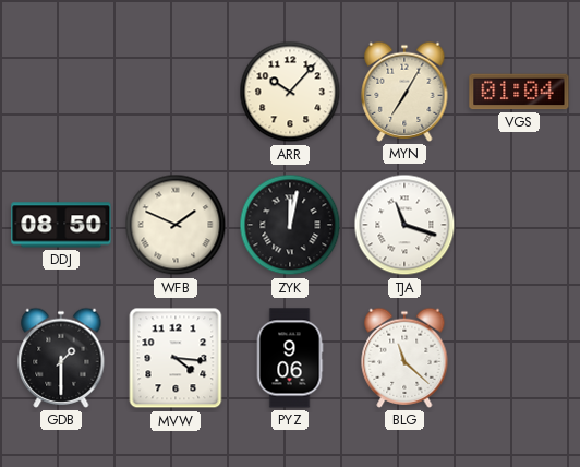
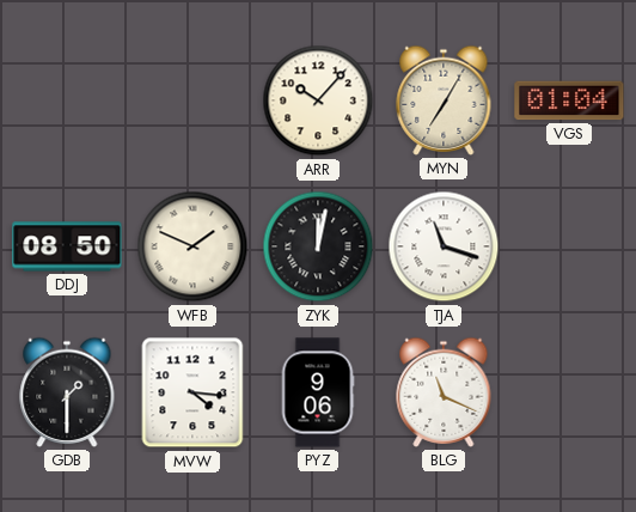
BLG: 11:22 -> 11:19 (444, 392)
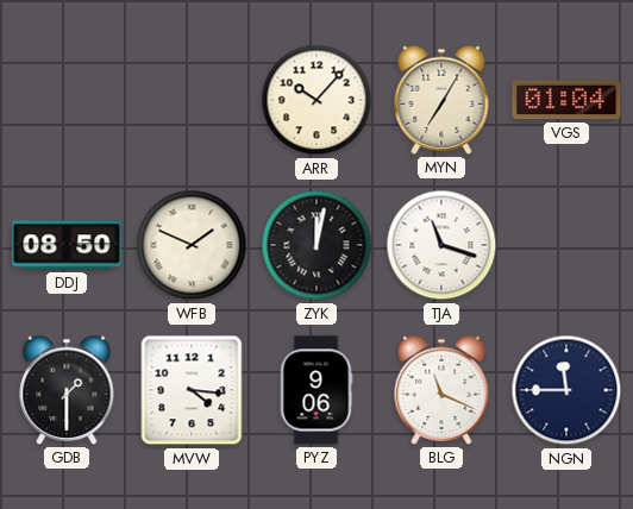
NGN: none -> 11:45 (566, 390)
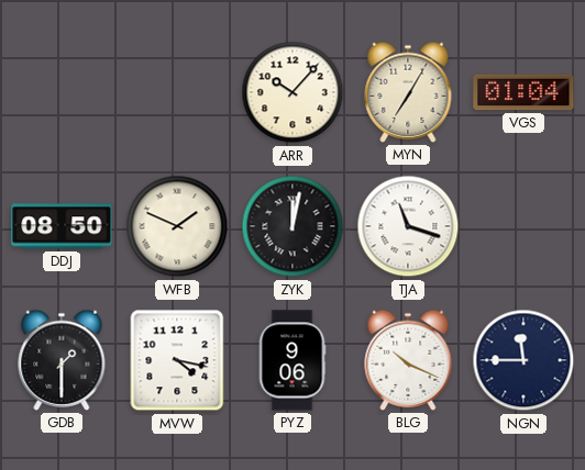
MVW: 4:16 -> 4:17 (177, 360)
BLG: 11:19 -> 10:19 (408, 360)
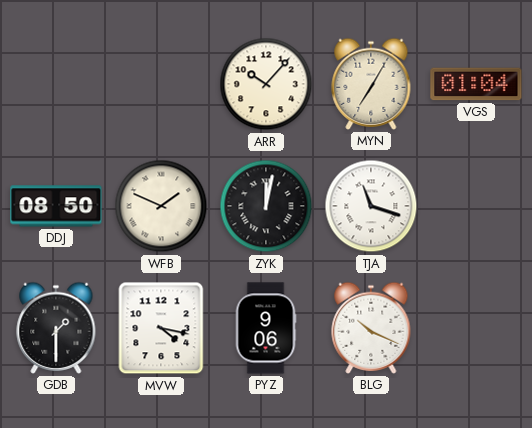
NGN: 11:45 -> none (523, 360)
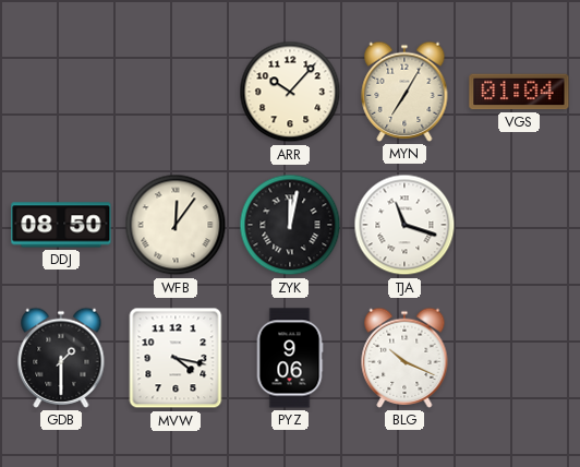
WFB: 1:49 -> 12:06 (176, 225)
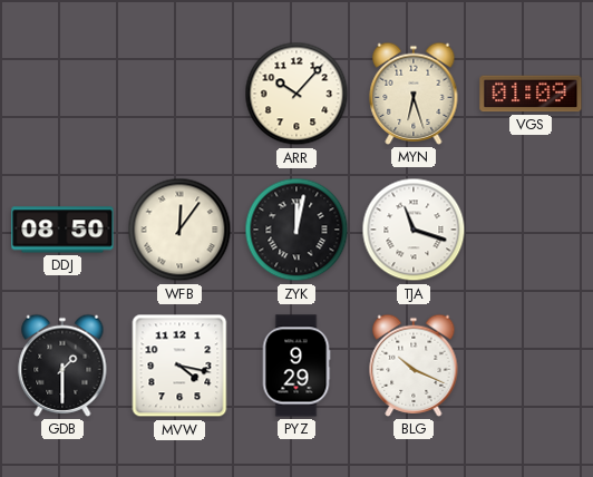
MYN: 7:05 -> 6:27 (414, 94)
VGS: 01:04 -> 01:09 (531, 94)
PYZ: 9:06 -> 9:29 (296, 366)
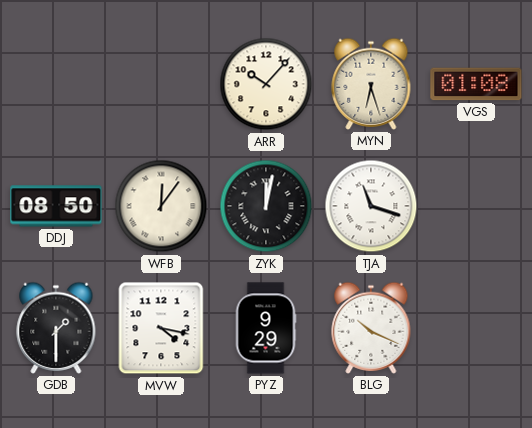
VGS: 01:09 -> 01:08 (476, 84)
